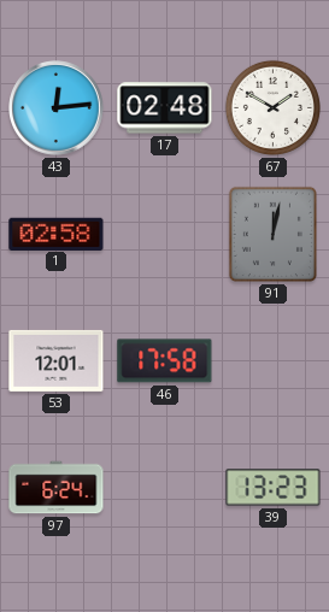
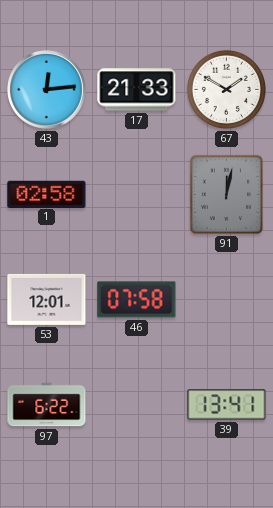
17: 02:48 -> 21:33 (137, 90)
46: 17:58 -> 07:58 (137, 300)
97: 6:24 -> 6:22 (47, 405)
39: 13:23 -> 13:41 (227, 405)
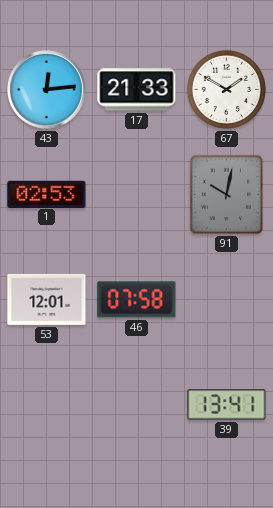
1: 02:58 -> 02:53 (47, 194)
91: 12:02 -> 10:02 (226, 194)
97: 6:22 -> none (47, 405)
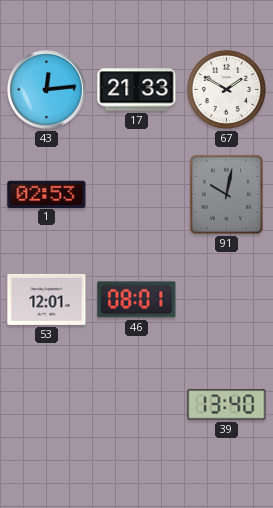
46: 07:58 -> 08:01 (137, 300)
39: 13:41 -> 13:40 (227, 405)
